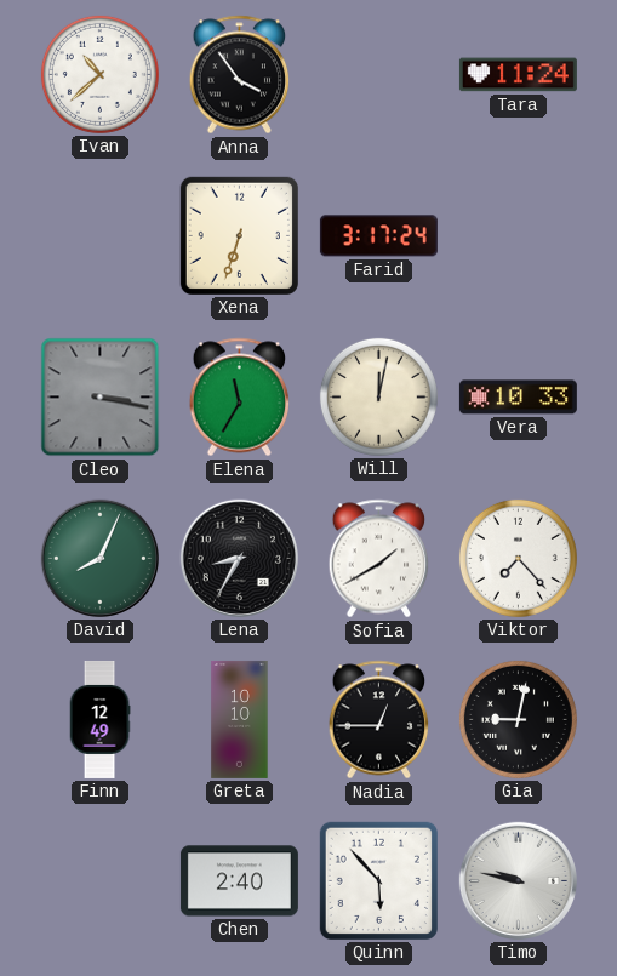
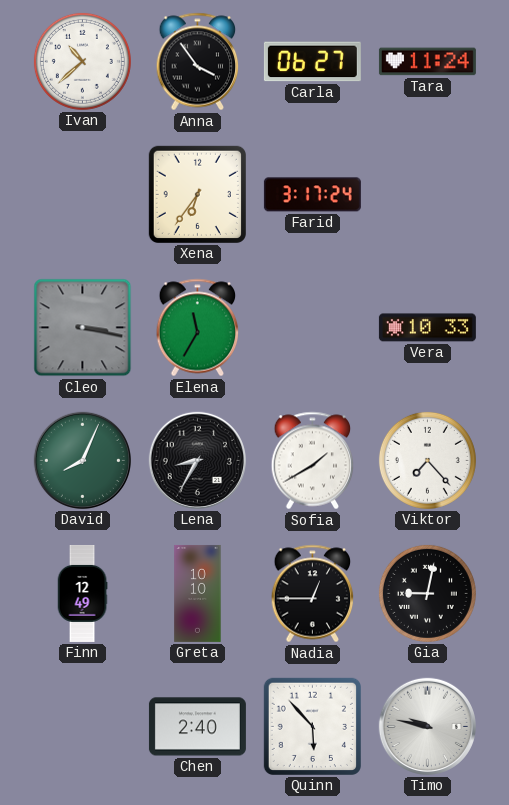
Carla: none -> 06:27 (312, 62)
Xena: 6:33 -> 6:36 (197, 194)
Will: 12:02 -> none (378, 396)
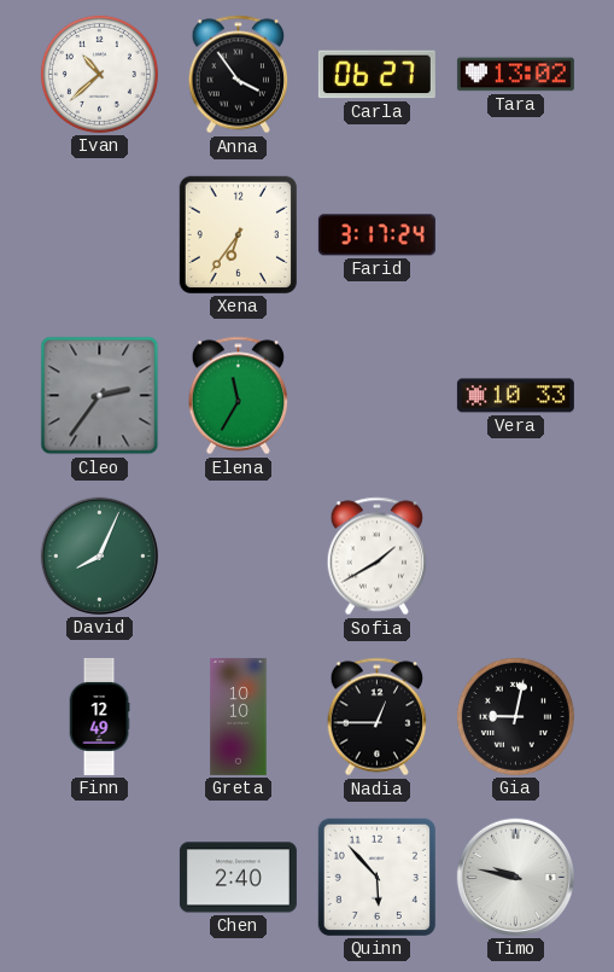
Tara: 11:24 -> 13:02 (515, 75)
Cleo: 3:17 -> 2:36 (100, 396)
Lena: 8:35 -> none (197, 460)
Viktor: 7:23 -> none (427, 460)
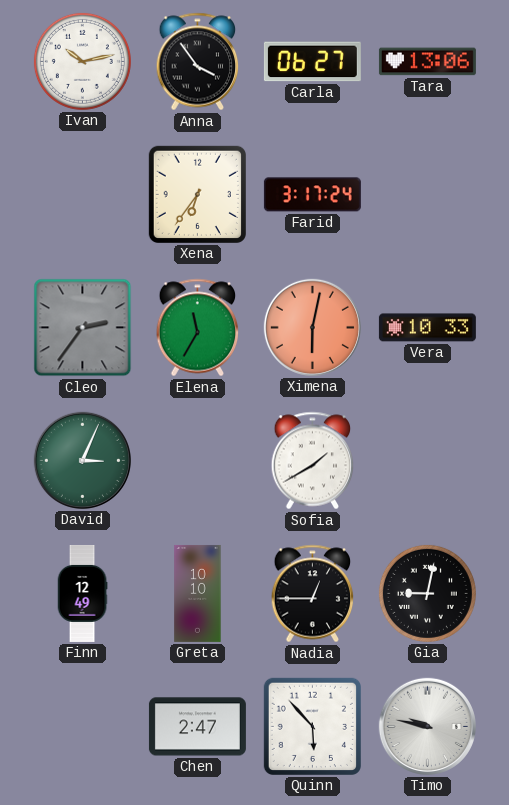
Ivan: 10:38 -> 10:13 (82, 61)
Tara: 13:02 -> 13:06 (427, 62)
Ximena: none -> 6:02 (312, 327)
David: 8:04 -> 3:04 (82, 460)
Chen: 2:40 -> 2:47 (197, 727)
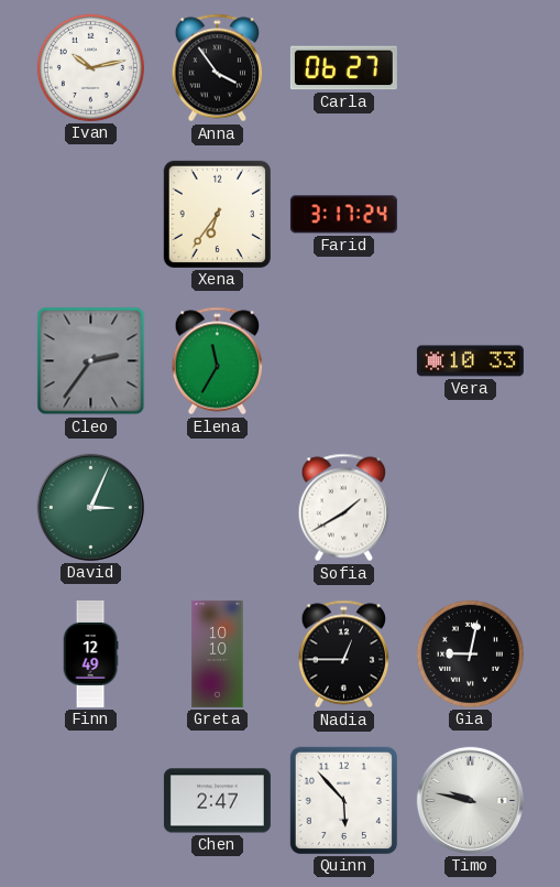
Tara: 13:06 -> none (427, 62)
Ximena: 6:02 -> none (312, 327)
